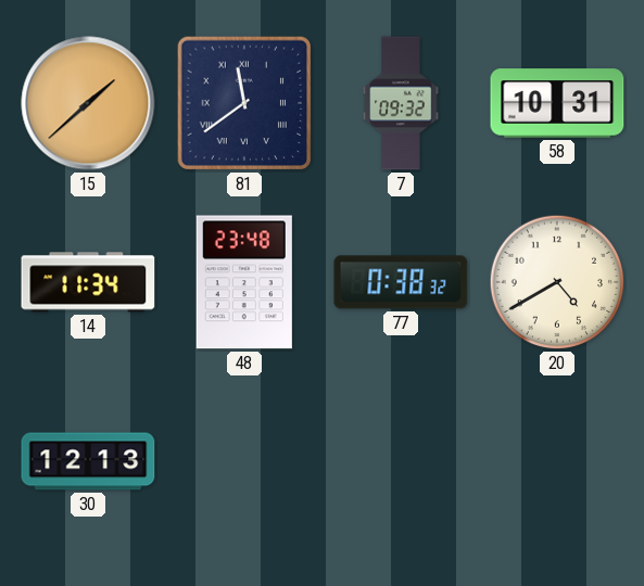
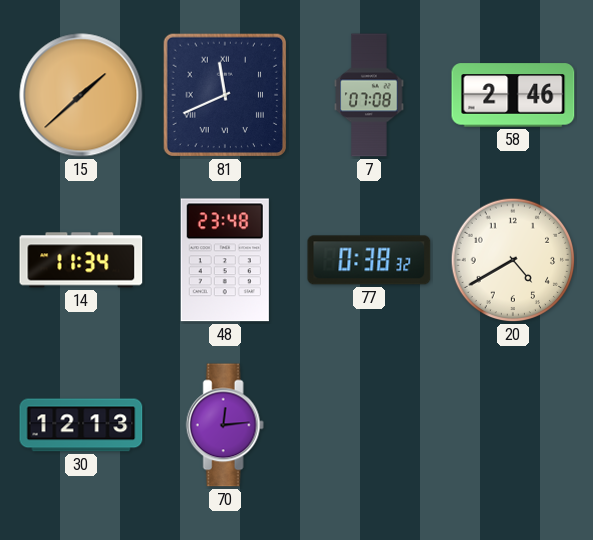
81: 11:39 -> 11:41 (225, 95)
7: 09:32 -> 07:08 (369, 95)
58: 10:31 -> 2:46 (513, 95)
70: none -> 12:14 (225, 425)
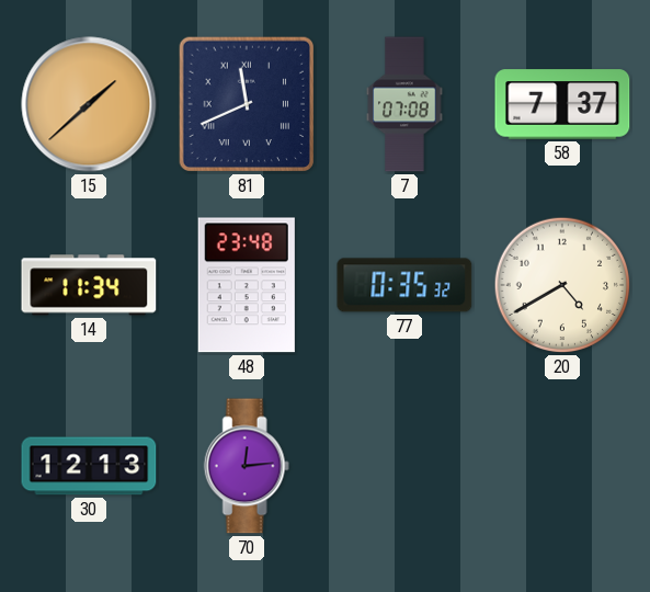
58: 2:46 -> 7:37 (562, 104)
77: 0:38 -> 0:35 (404, 285)
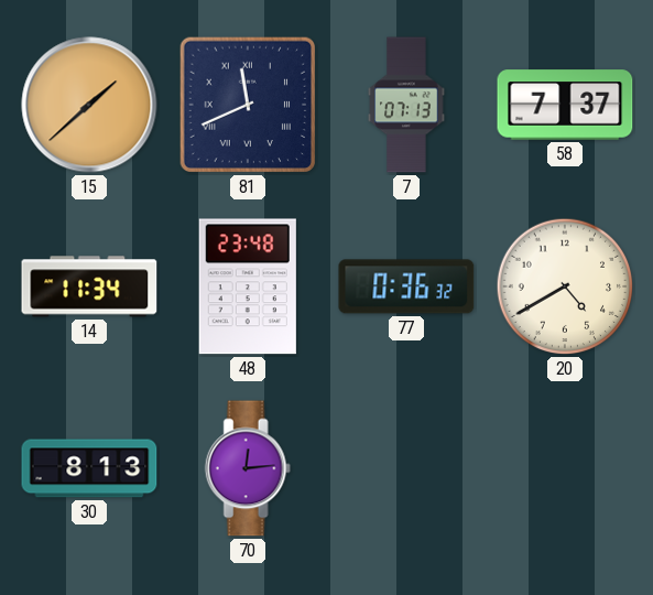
7: 07:08 -> 07:13 (406, 105)
77: 0:35 -> 0:36 (406, 286)
30: 12:13 -> 8:13 (89, 468)
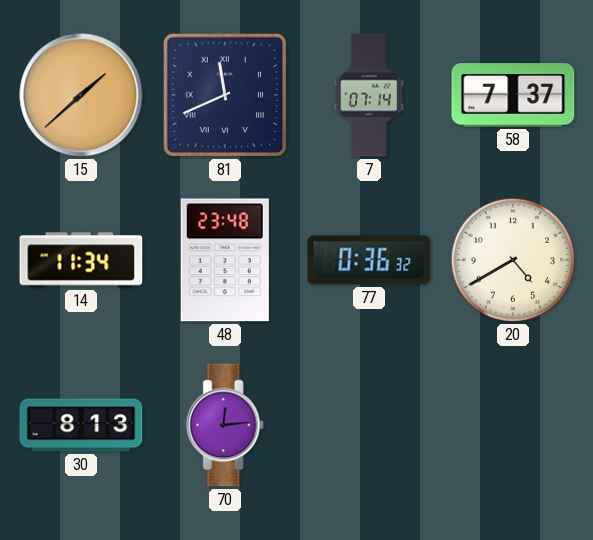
7: 07:13 -> 07:14 (369, 95)
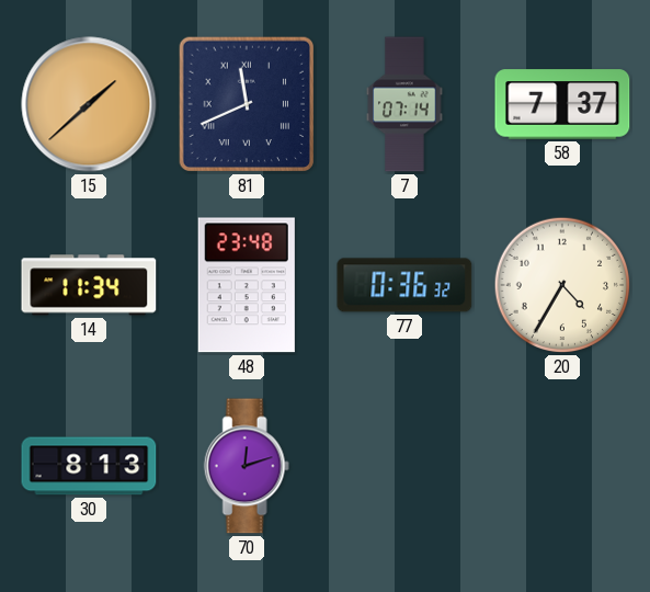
20: 4:40 -> 4:35 (562, 285)
70: 12:14 -> 12:12 (247, 466)
